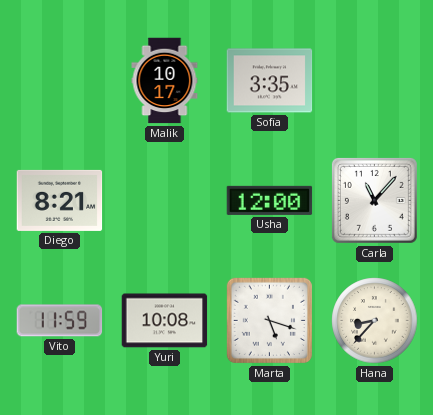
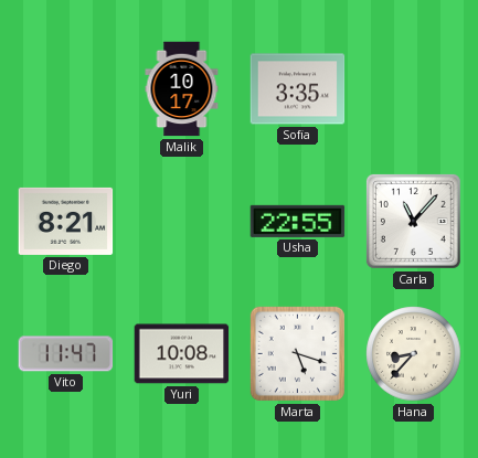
Usha: 12:00 -> 22:55 (298, 221)
Vito: 11:59 -> 11:47 (66, 354)
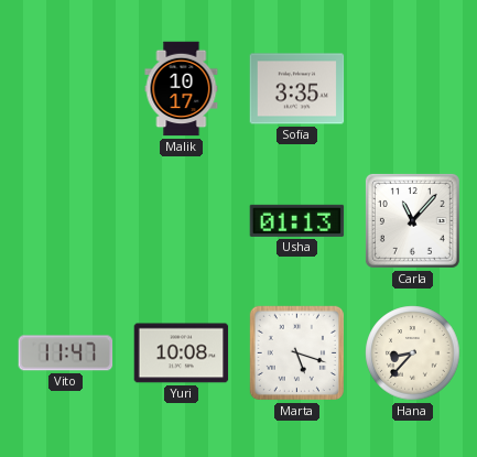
Diego: 8:21 -> none (66, 221)
Usha: 22:55 -> 01:13 (297, 220)
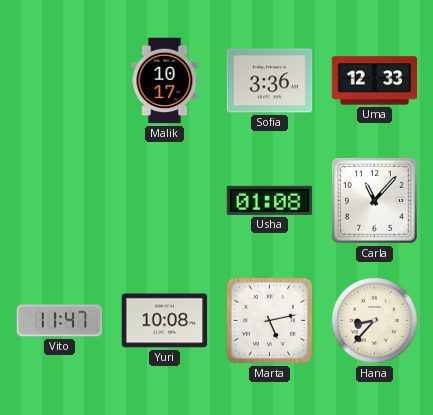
Sofia: 3:35 -> 3:36 (270, 81)
Uma: none -> 12:33 (375, 81)
Usha: 01:13 -> 01:08 (270, 200)
Marta: 5:18 -> 5:13 (269, 320)
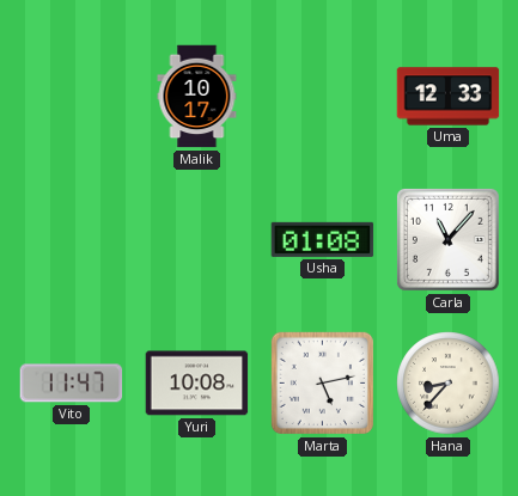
Sofia: 3:36 -> none (270, 81)
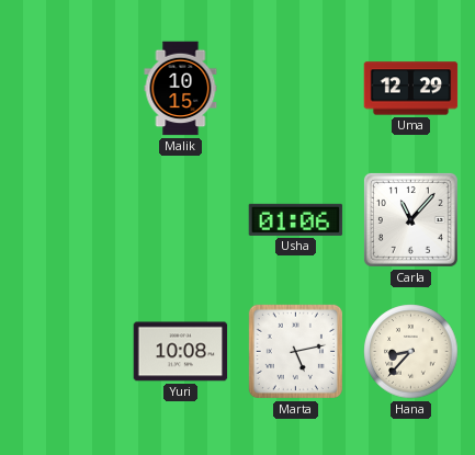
Malik: 10:17 -> 10:15 (181, 89)
Uma: 12:33 -> 12:29 (411, 89)
Usha: 01:08 -> 01:06 (296, 219)
Vito: 11:47 -> none (72, 384)
